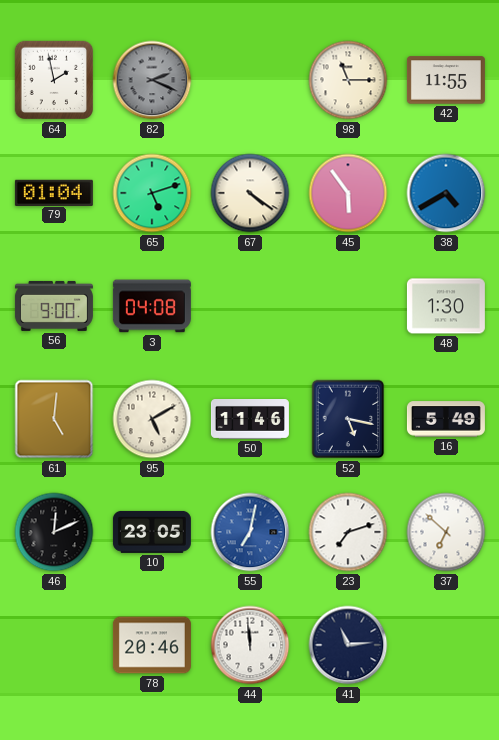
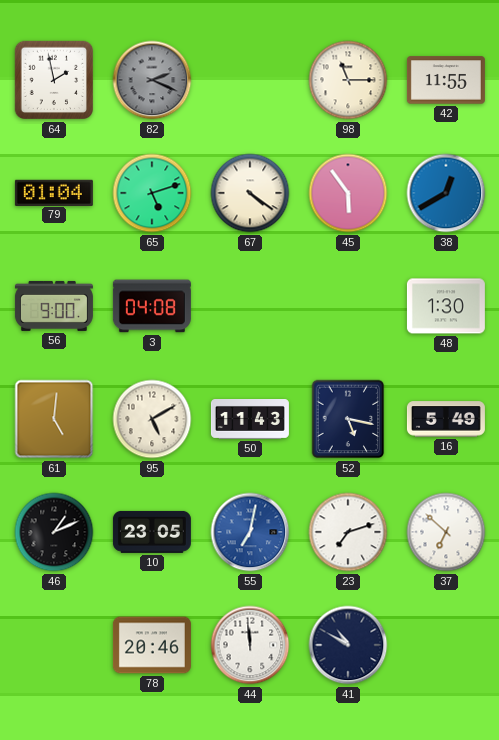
38: 4:40 -> 12:40 (446, 193)
50: 11:46 -> 11:43 (250, 420)
46: 12:11 -> 1:11 (54, 532)
41: 11:14 -> 10:50 (348, 645)
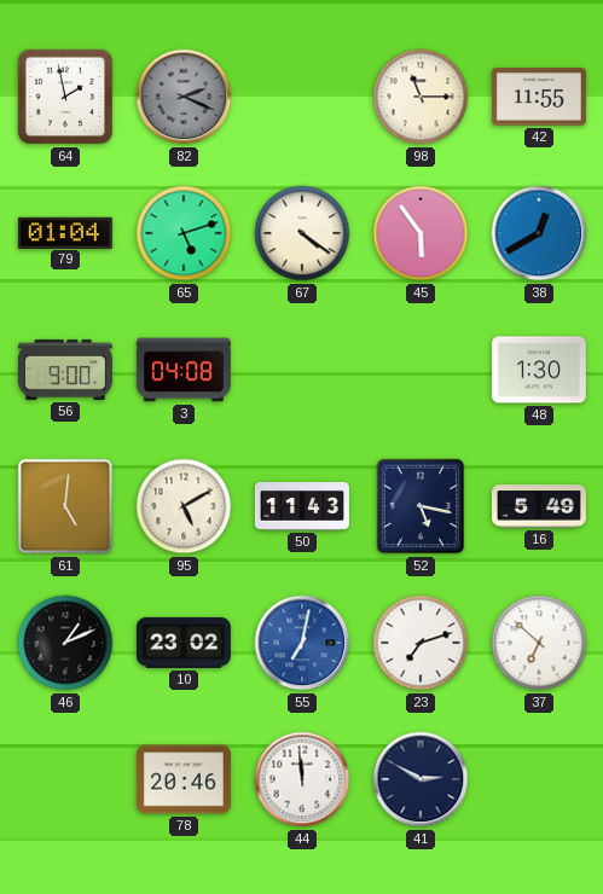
10: 23:05 -> 23:02 (184, 643)
41: 10:50 -> 2:50 (421, 779)
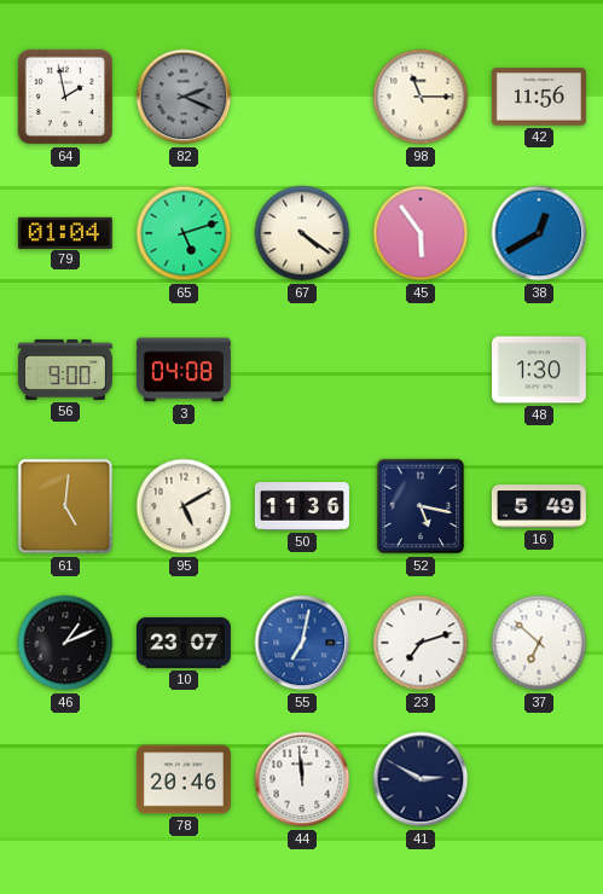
42: 11:55 -> 11:56 (539, 97)
50: 11:43 -> 11:36 (302, 507)
10: 23:02 -> 23:07 (184, 643)
